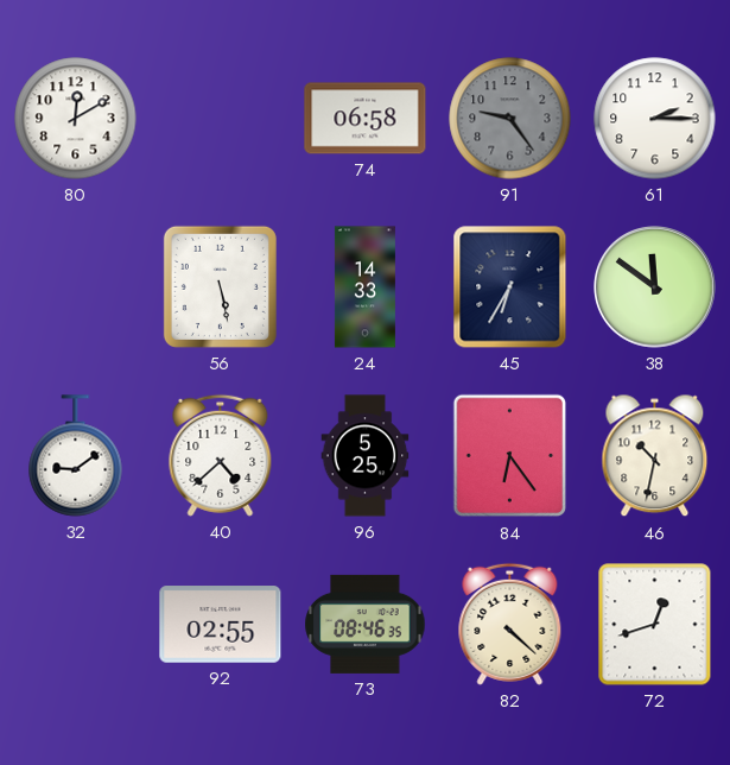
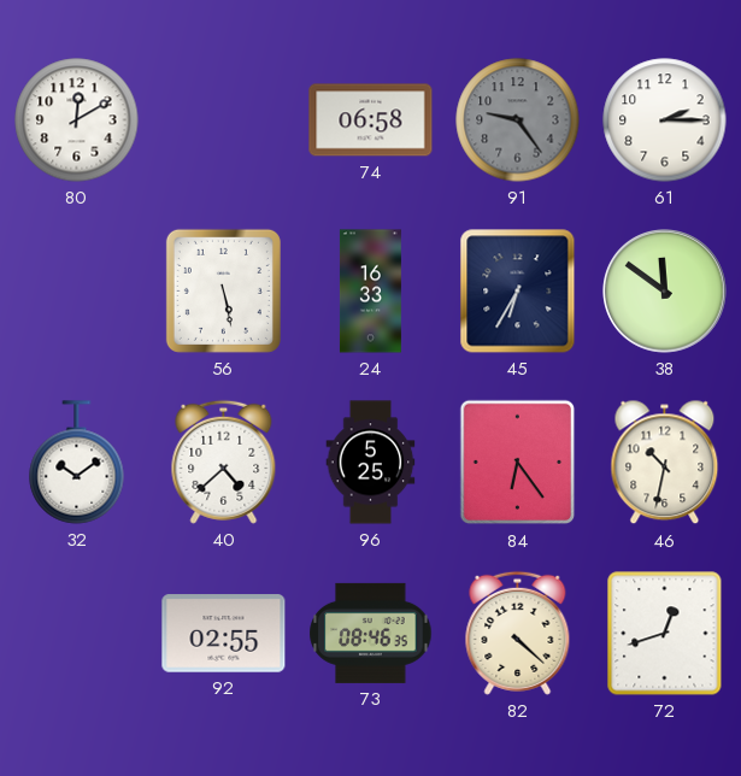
24: 14:33 -> 16:33 (370, 292)
32: 9:09 -> 10:09 (77, 463)
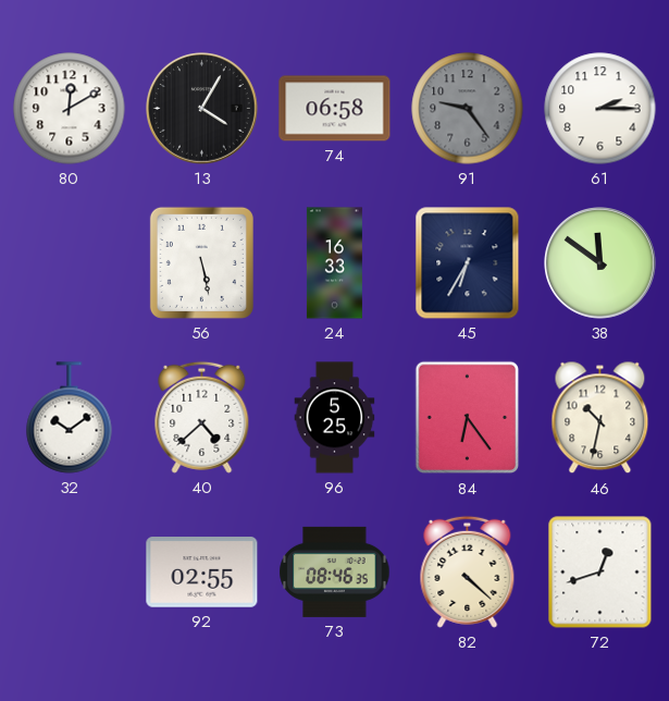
13: none -> 4:05 (202, 109)
